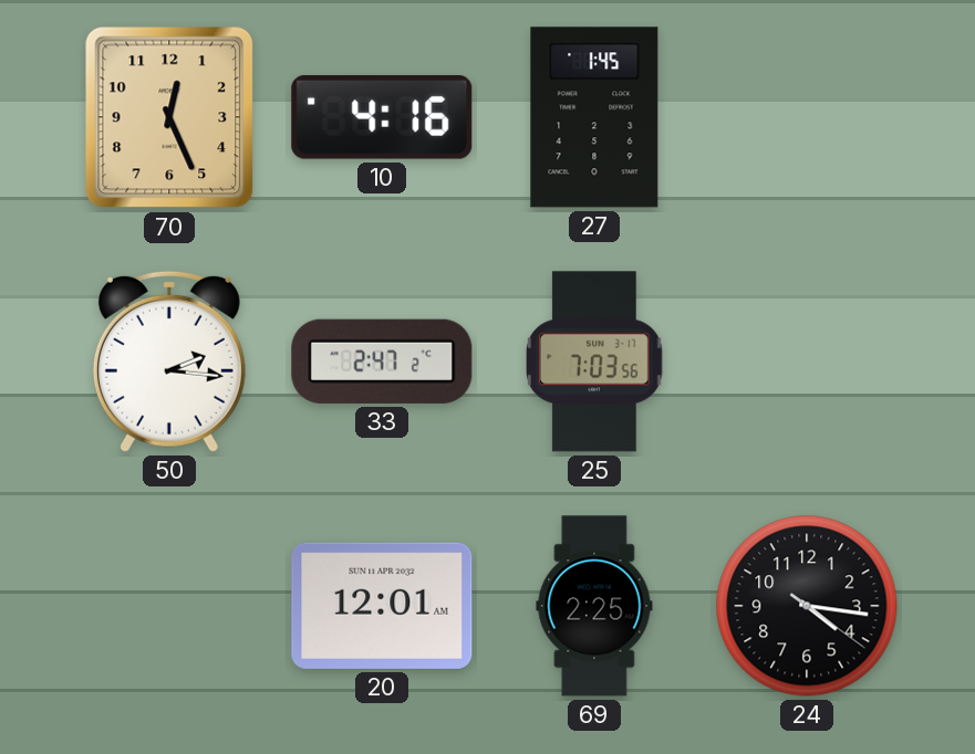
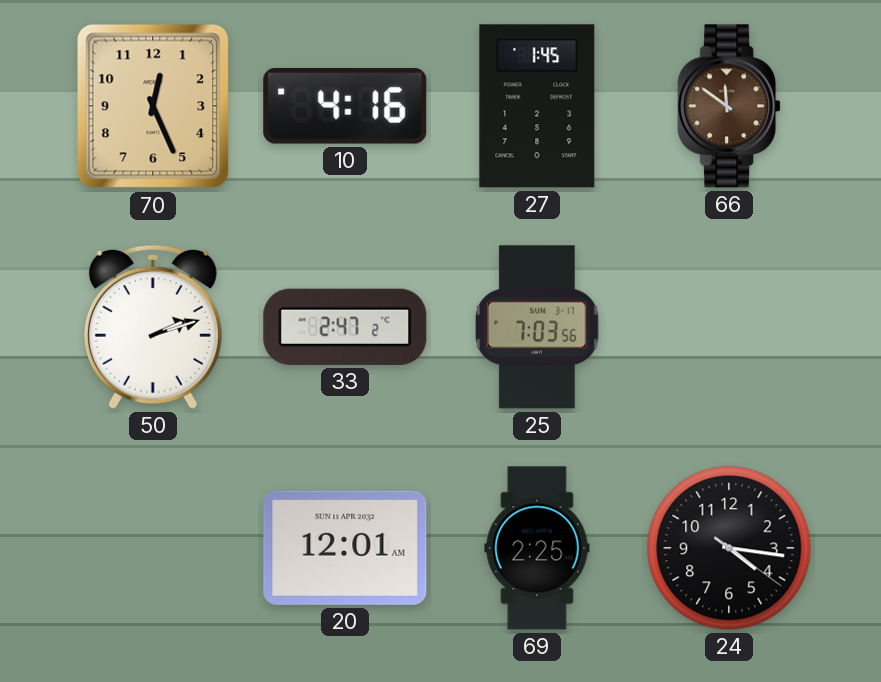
66: none -> 11:51 (729, 106)
50: 2:16 -> 2:12 (153, 327)
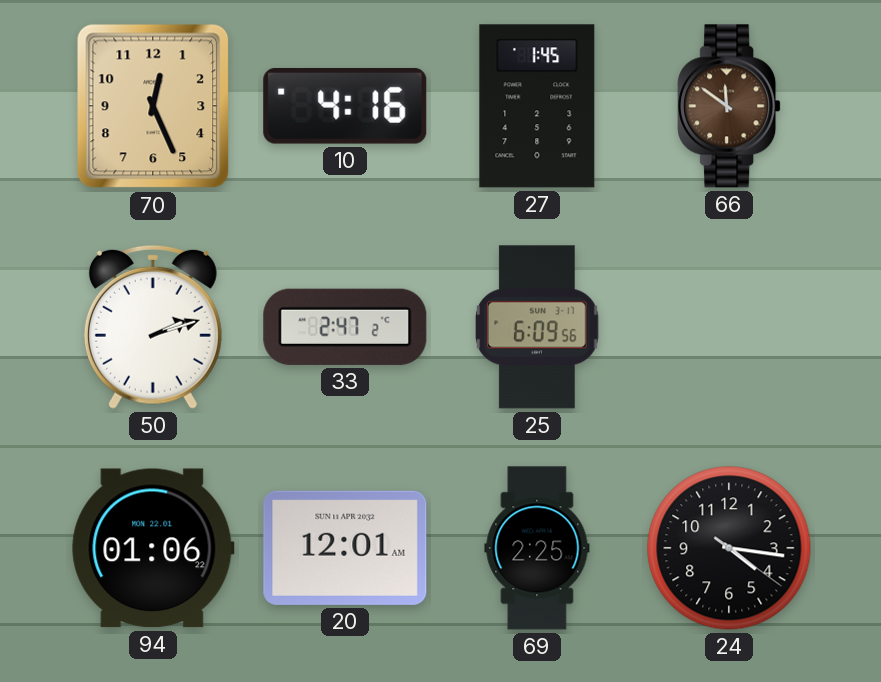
25: 7:03 -> 6:09 (537, 327)
94: none -> 01:06 (153, 548)
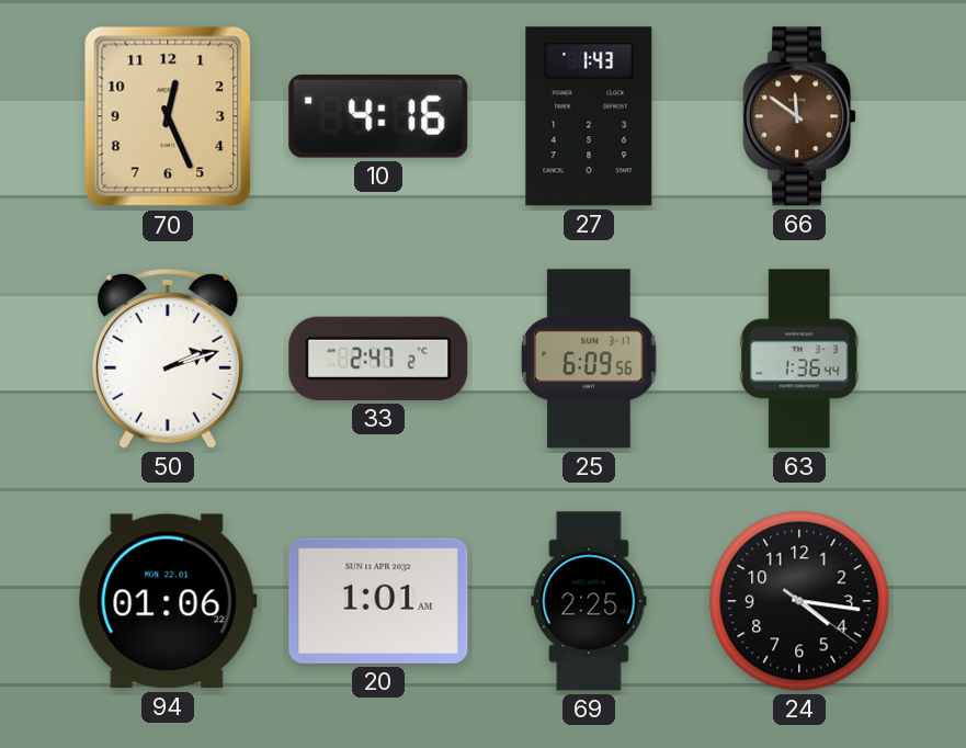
27: 1:45 -> 1:43 (589, 116)
63: none -> 1:36 (799, 359)
20: 12:01 -> 1:01 (378, 601)
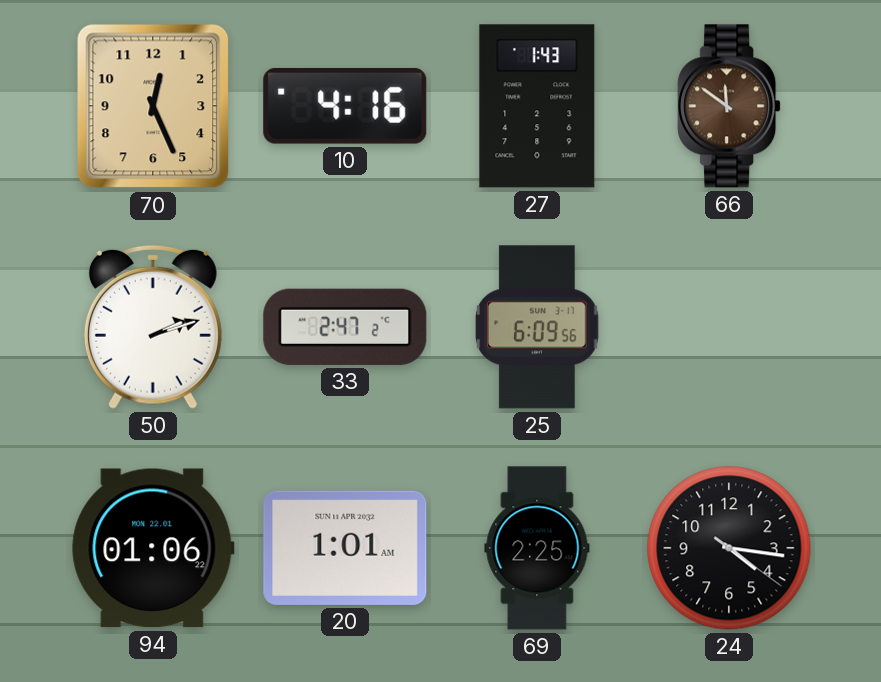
63: 1:36 -> none (799, 359)
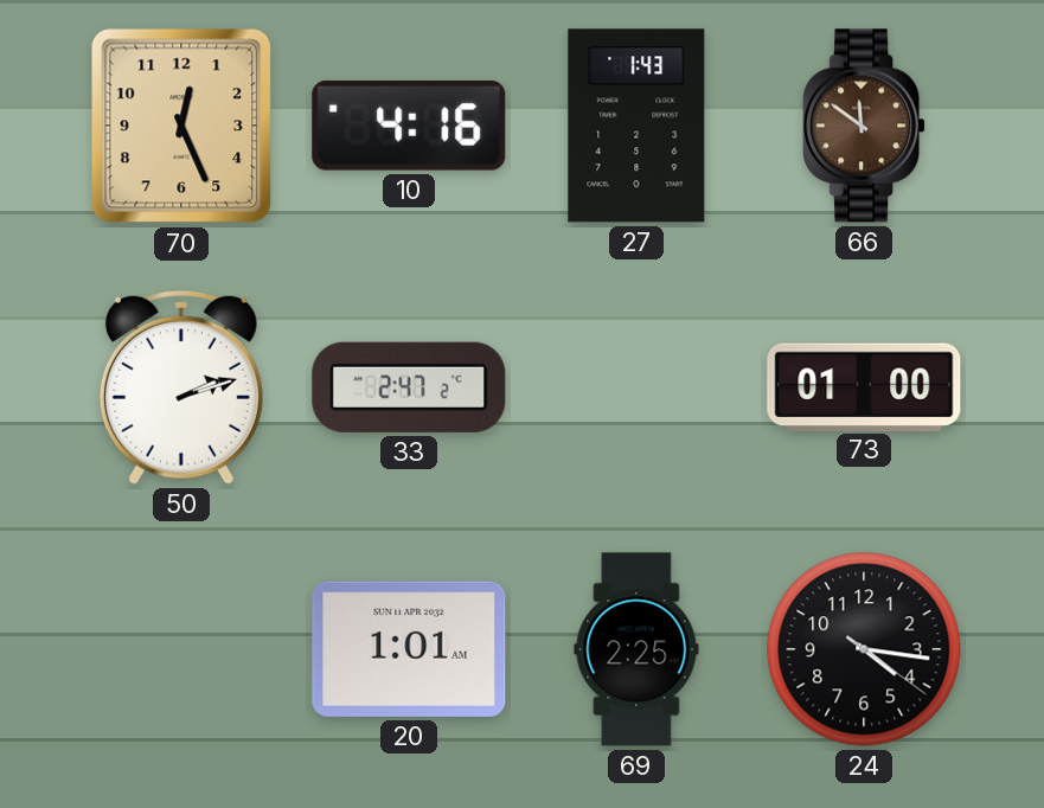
25: 6:09 -> none (537, 327)
73: none -> 01:00 (864, 386)
94: 01:06 -> none (153, 548)
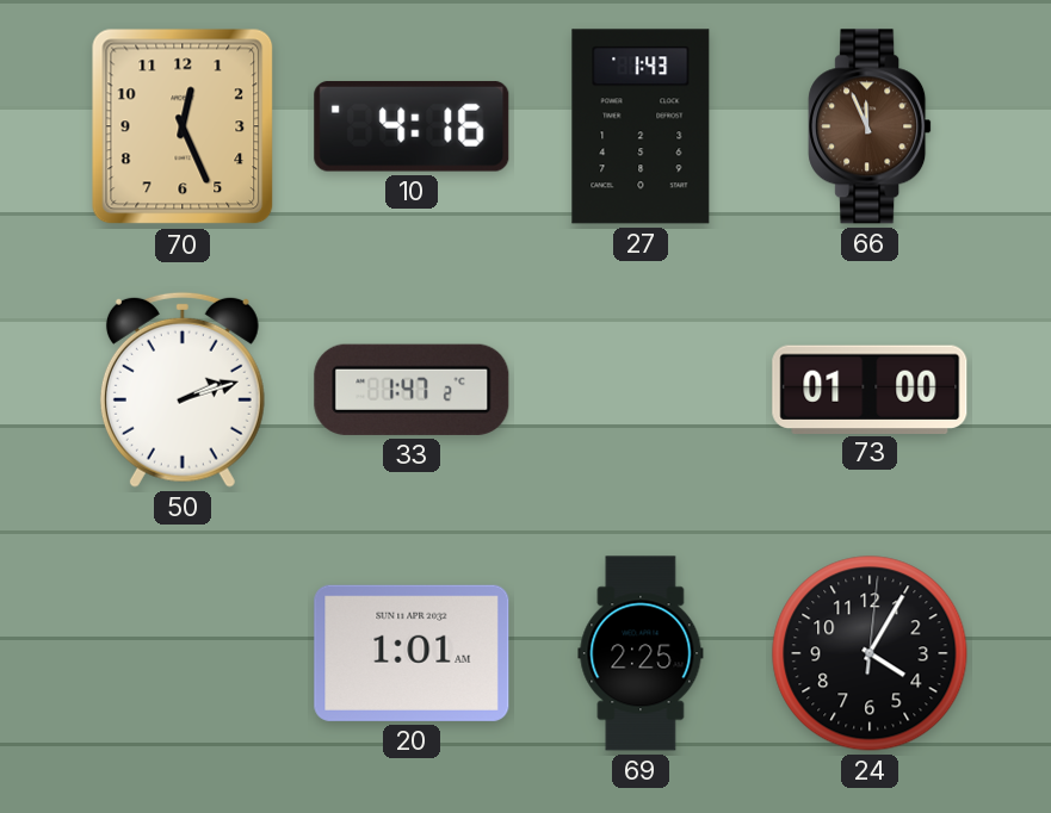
66: 11:51 -> 11:56 (870, 126)
33: 2:47 -> 1:47 (412, 390)
24: 4:16 -> 4:05 (870, 653)
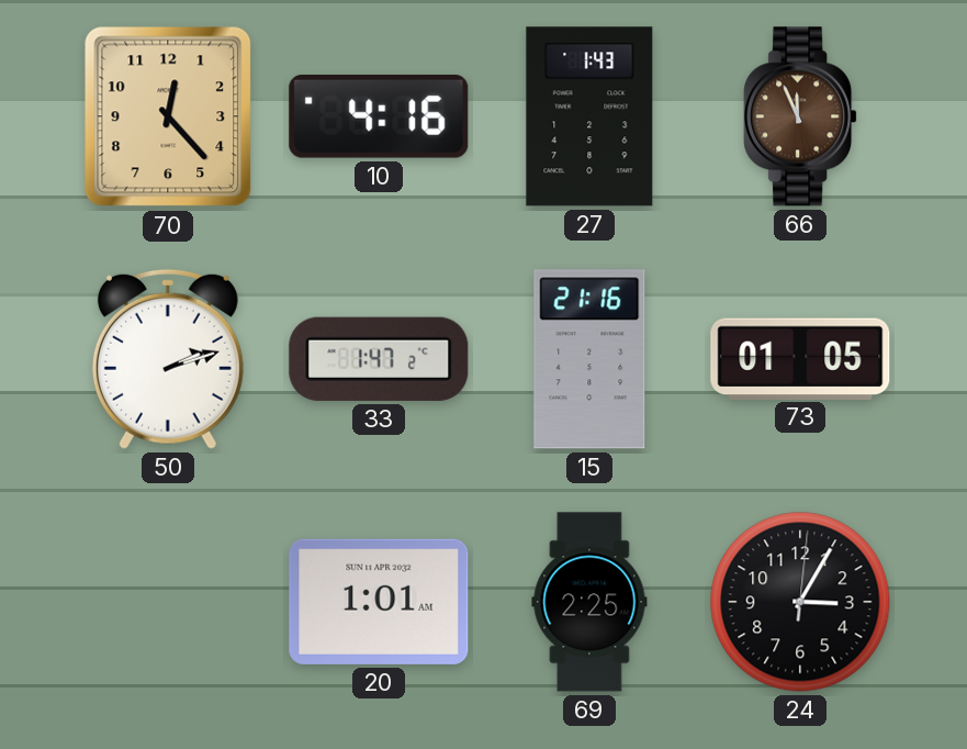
70: 12:26 -> 12:23 (168, 116)
15: none -> 21:16 (589, 359)
73: 01:00 -> 01:05 (800, 358)
24: 4:05 -> 3:05 (800, 602)
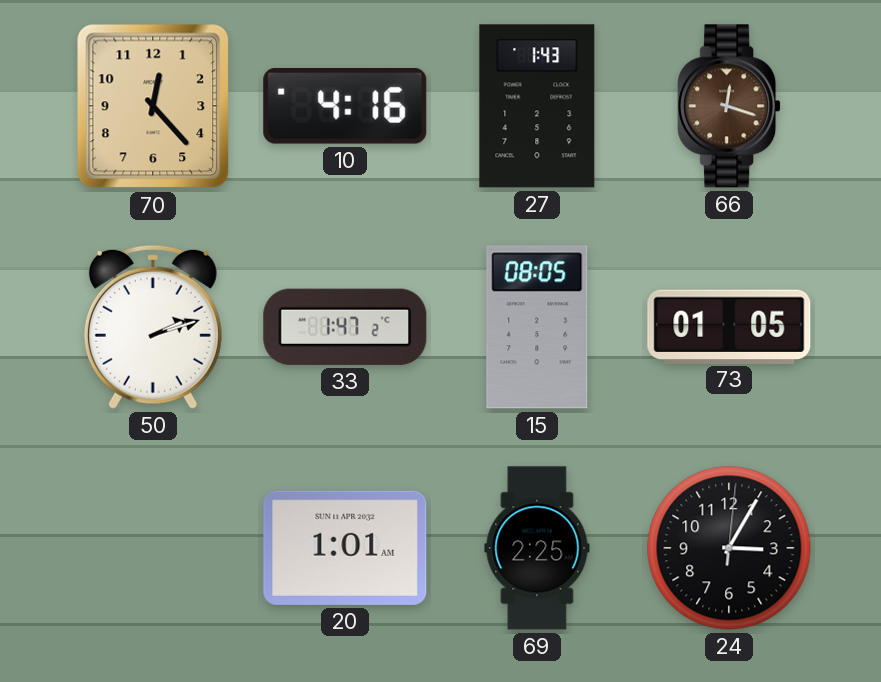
66: 11:56 -> 12:18 (729, 106)
15: 21:16 -> 08:05 (537, 327)
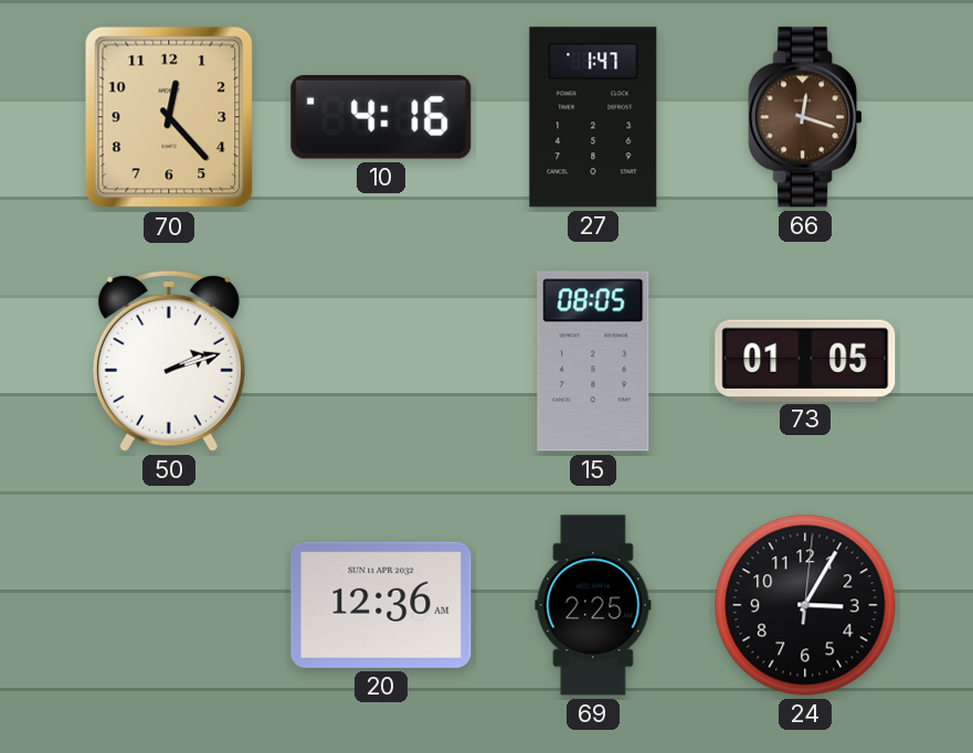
27: 1:43 -> 1:47 (593, 117)
33: 1:47 -> none (345, 327)
20: 1:01 -> 12:36 (381, 605)
